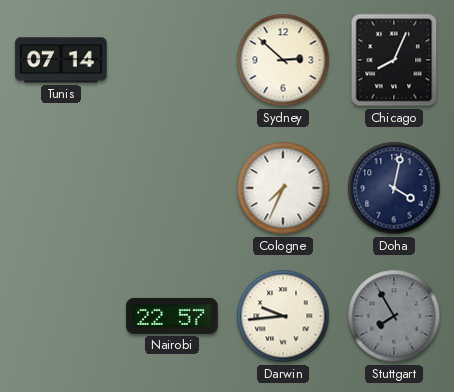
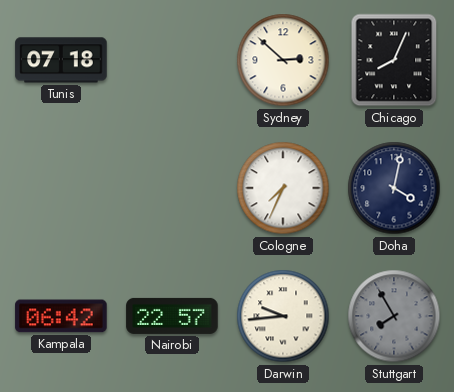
Tunis: 07:14 -> 07:18 (61, 60)
Kampala: none -> 06:42 (61, 316)
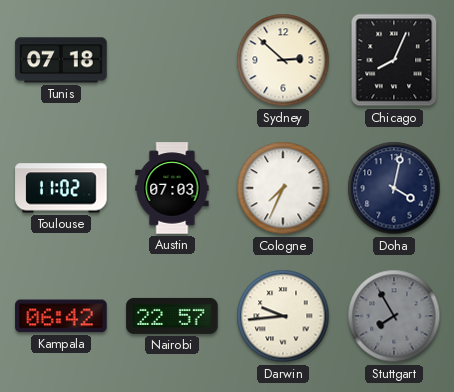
Toulouse: none -> 11:02 (61, 188)
Austin: none -> 07:03 (172, 188)
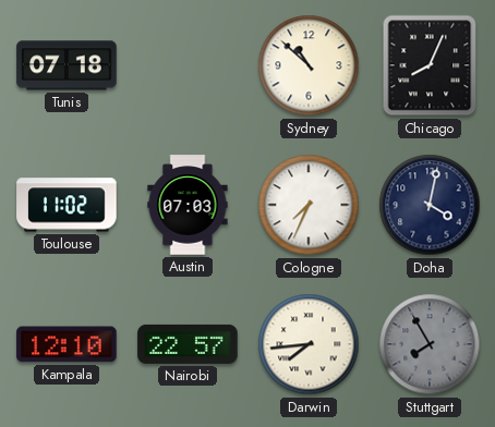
Sydney: 2:52 -> 10:52 (309, 65)
Kampala: 06:42 -> 12:10 (67, 344)
Darwin: 9:44 -> 7:44 (309, 344)
